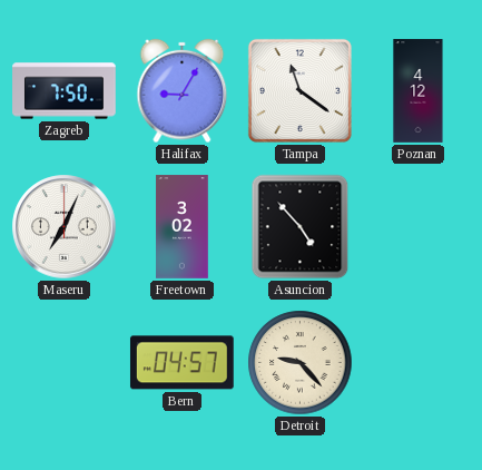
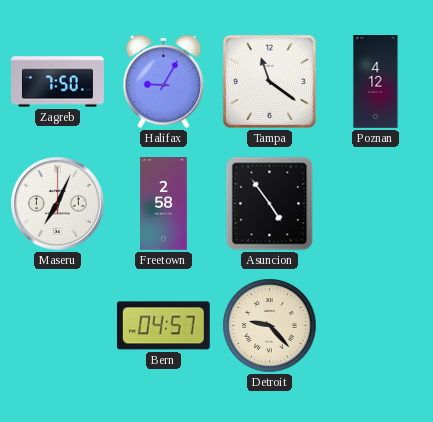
Freetown: 3:02 -> 2:58 (164, 204)
Asuncion: 4:53 -> 4:54 (270, 204)
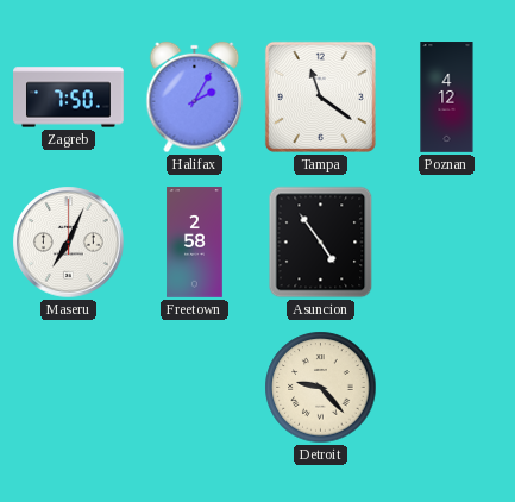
Halifax: 9:05 -> 2:05 (195, 98)
Bern: 04:57 -> none (163, 326)
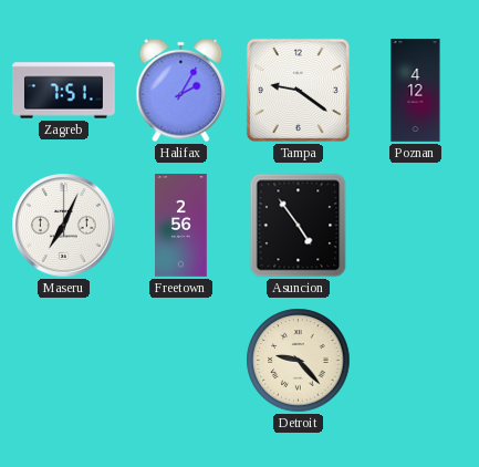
Zagreb: 7:50 -> 7:51 (64, 91)
Tampa: 11:21 -> 9:21 (298, 90)
Freetown: 2:58 -> 2:56 (181, 226)
